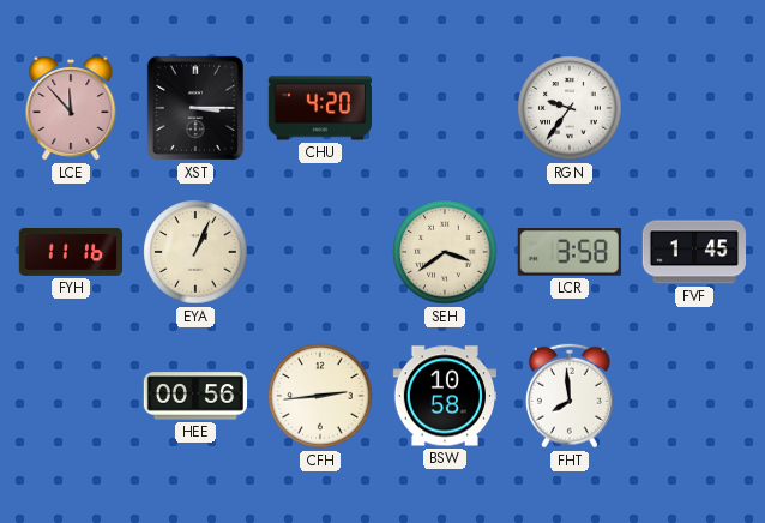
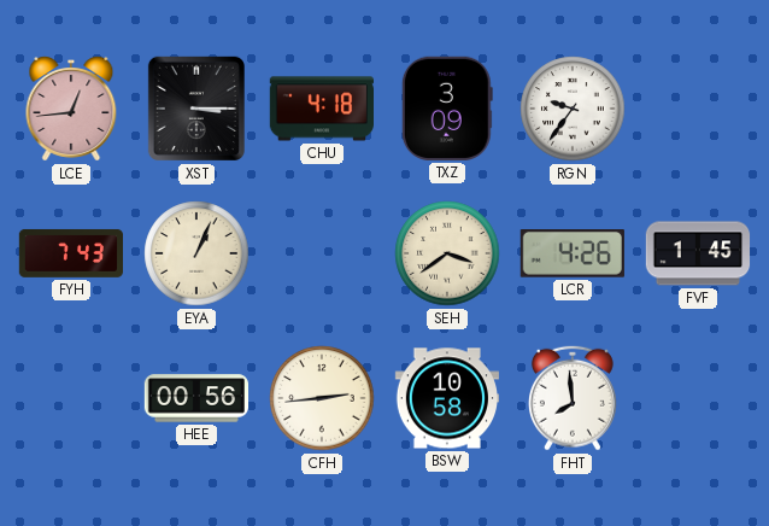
LCE: 11:53 -> 12:44 (71, 109)
CHU: 4:20 -> 4:18 (321, 109)
TXZ: none -> 3:09 (447, 109)
FYH: 11:16 -> 7:43 (71, 253)
LCR: 3:58 -> 4:26 (573, 255)
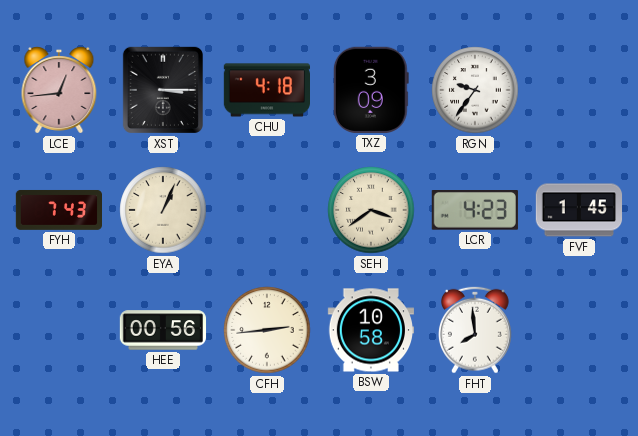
LCR: 4:26 -> 4:23 (475, 211)
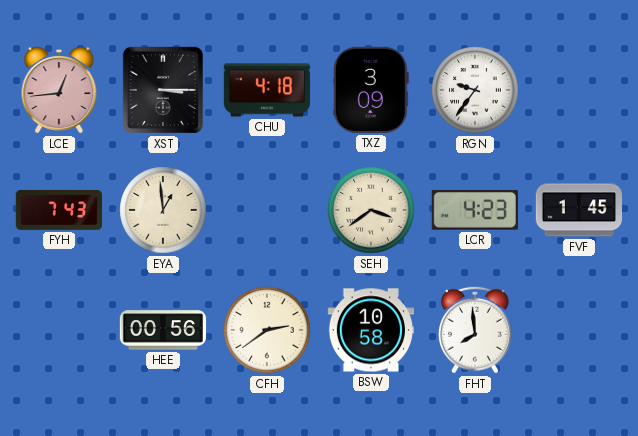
EYA: 1:04 -> 12:59 (163, 210)
CFH: 2:44 -> 2:39 (267, 330)
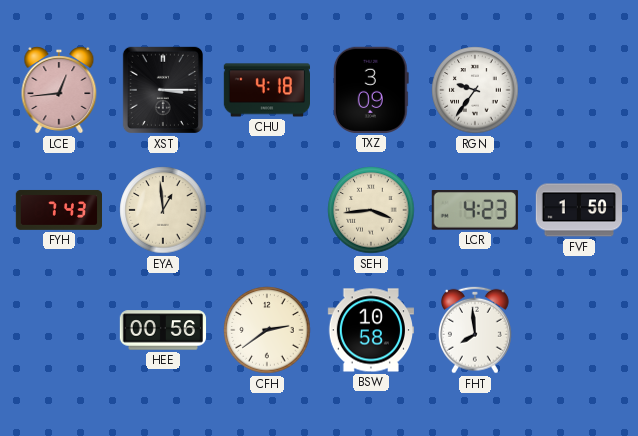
SEH: 3:39 -> 3:44 (371, 210)
FVF: 1:45 -> 1:50 (579, 210)
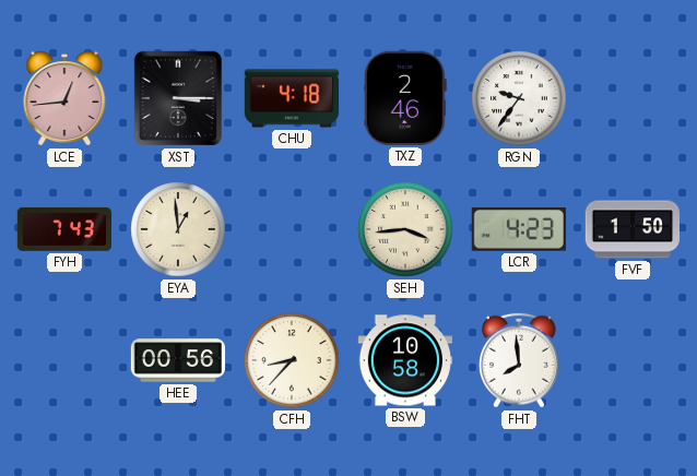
TXZ: 3:09 -> 2:46 (405, 98)
CFH: 2:39 -> 8:37 (292, 360)
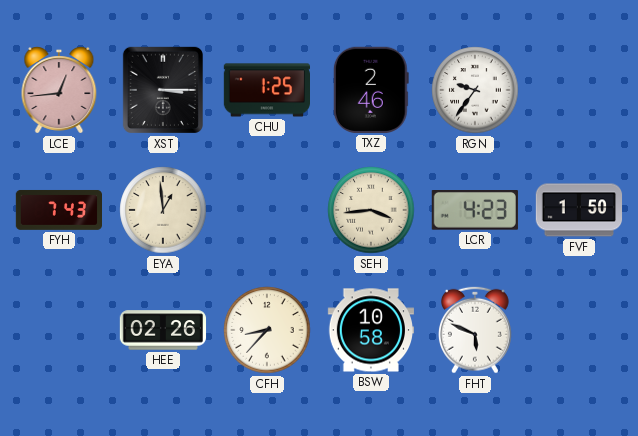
CHU: 4:18 -> 1:25 (266, 90)
HEE: 00:56 -> 02:26 (163, 330)
FHT: 7:59 -> 5:49 (475, 330)
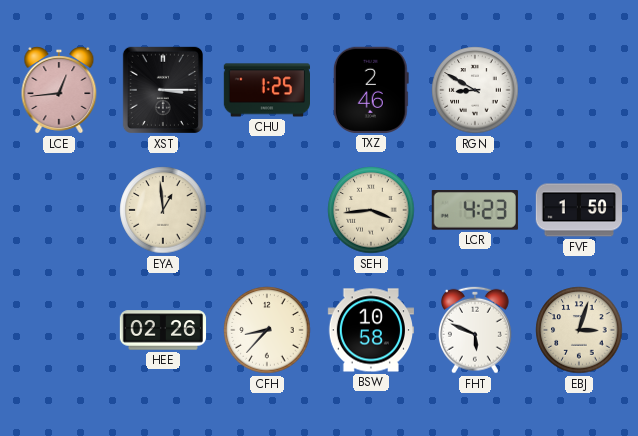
RGN: 9:36 -> 8:50 (475, 90)
FYH: 7:43 -> none (59, 210)
EBJ: none -> 3:03 (579, 330)
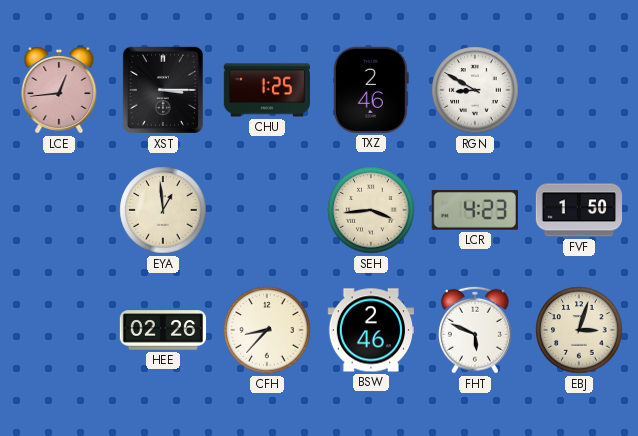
BSW: 10:58 -> 2:46 (370, 330)
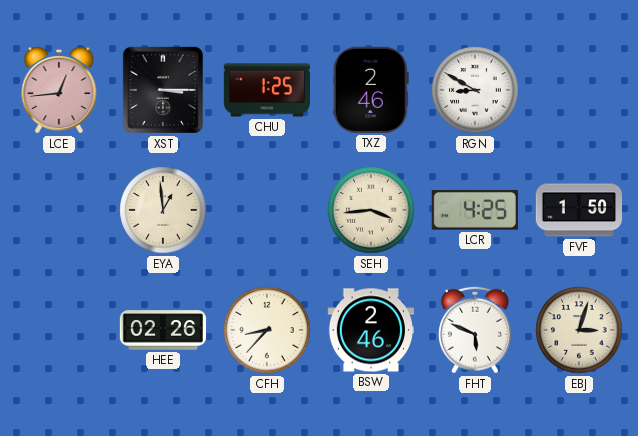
LCR: 4:23 -> 4:25 (475, 211)
